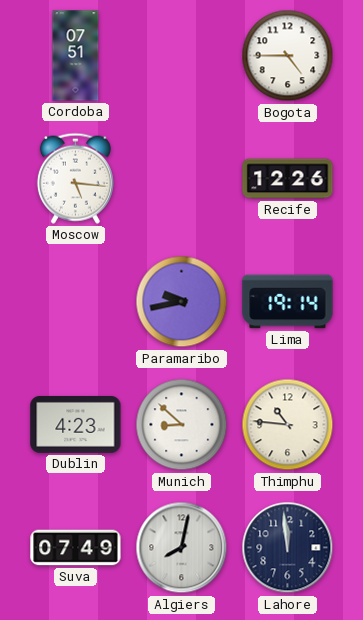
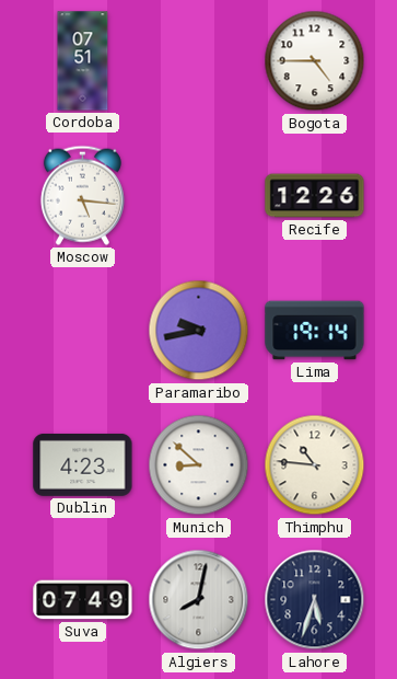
Lahore: 11:59 -> 5:33 (315, 600)
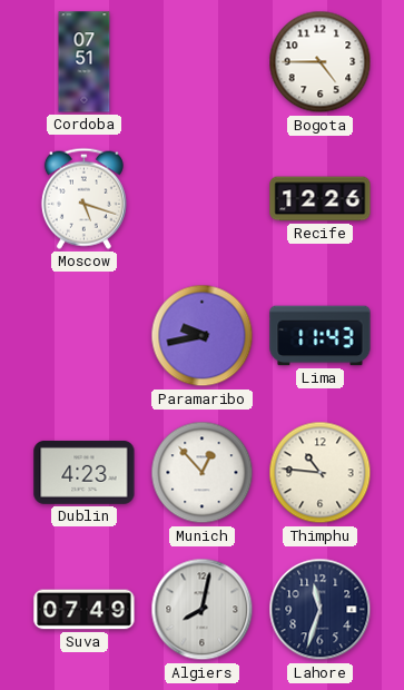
Moscow: 5:16 -> 5:18 (83, 198)
Lima: 19:14 -> 11:43 (321, 336)
Munich: 8:52 -> 12:53 (203, 473)
Lahore: 5:33 -> 11:33 (321, 610)
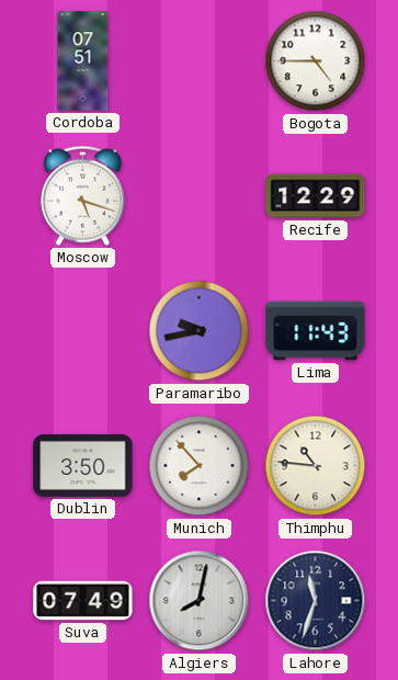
Recife: 12:26 -> 12:29 (316, 196)
Dublin: 4:23 -> 3:50 (83, 465)
Munich: 12:53 -> 7:53 (200, 466)
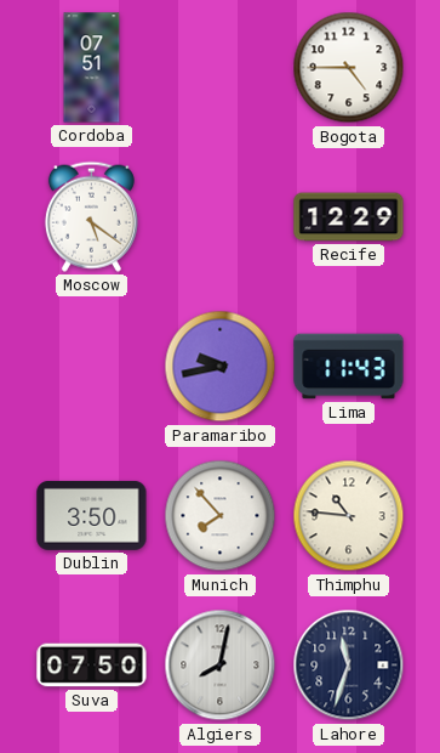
Moscow: 5:18 -> 5:21 (91, 216)
Suva: 07:49 -> 07:50 (92, 666)
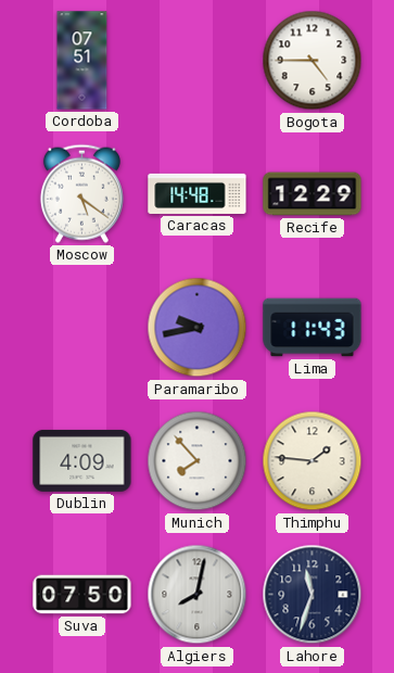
Caracas: none -> 14:48 (198, 193)
Dublin: 3:50 -> 4:09 (82, 460)
Thimphu: 10:46 -> 1:46 (313, 461)
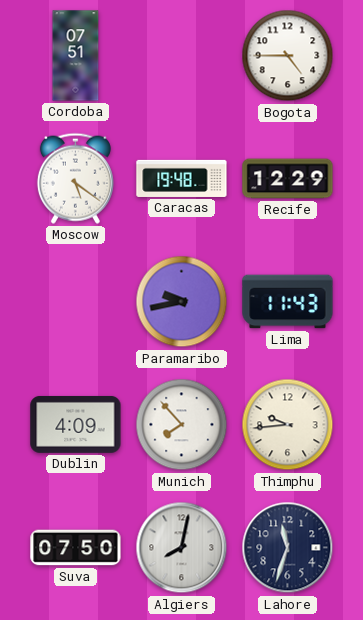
Caracas: 14:48 -> 19:48 (182, 178)
Thimphu: 1:46 -> 9:44 (288, 425)
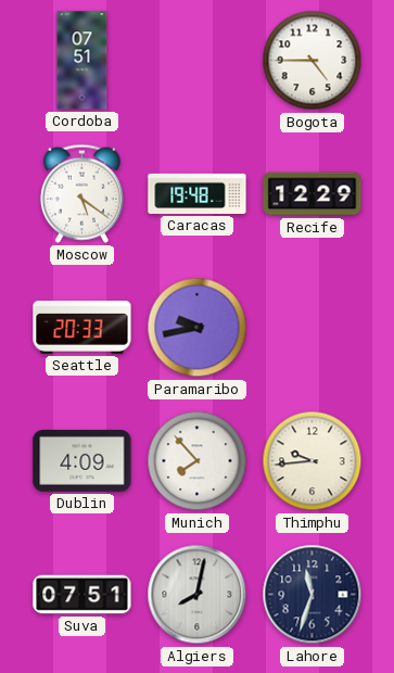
Seattle: none -> 20:33 (82, 327)
Lima: 11:43 -> none (288, 302)
Suva: 07:50 -> 07:51 (82, 595)
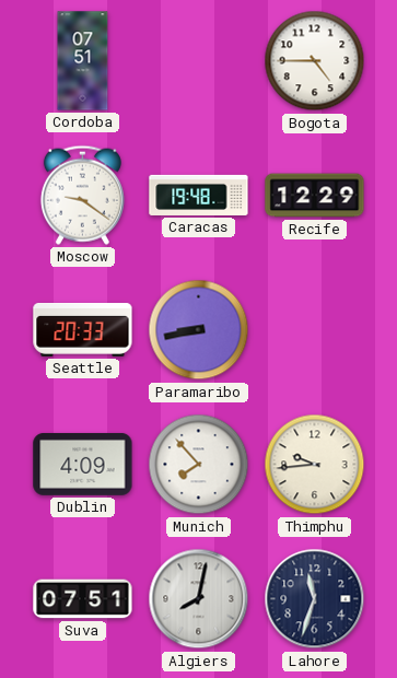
Moscow: 5:21 -> 9:21 (82, 195)
Paramaribo: 9:43 -> 8:43 (199, 330)
